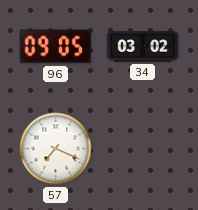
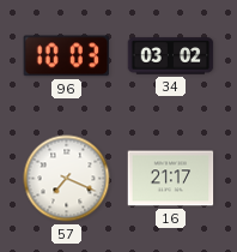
96: 09:05 -> 10:03 (67, 56)
16: none -> 21:17 (171, 179)
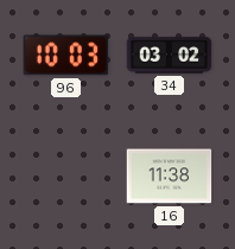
57: 7:19 -> none (67, 179)
16: 21:17 -> 11:38 (170, 177)
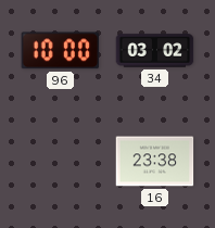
96: 10:03 -> 10:00 (61, 51)
16: 11:38 -> 23:38 (155, 162)
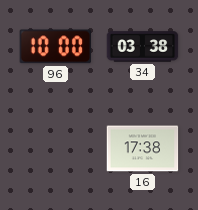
34: 03:02 -> 03:38 (143, 47)
16: 23:38 -> 17:38 (143, 149)
